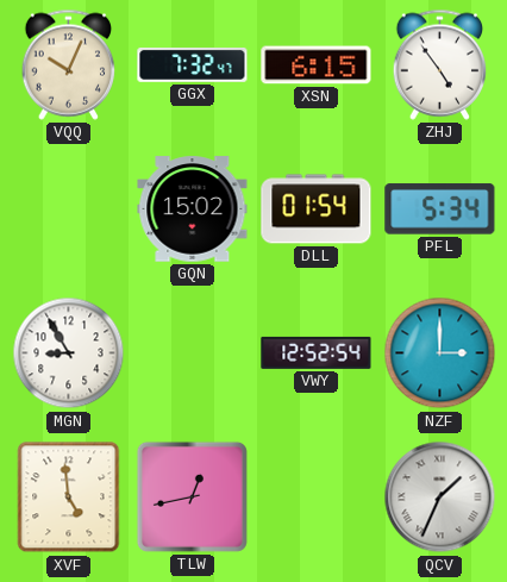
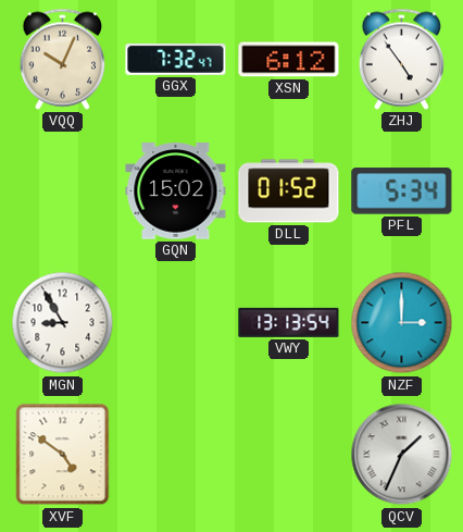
XSN: 6:15 -> 6:12 (289, 60)
DLL: 01:54 -> 01:52 (289, 191)
VWY: 12:52 -> 13:13 (289, 322)
XVF: 4:59 -> 4:51 (63, 455)
TLW: 12:43 -> none (192, 496)
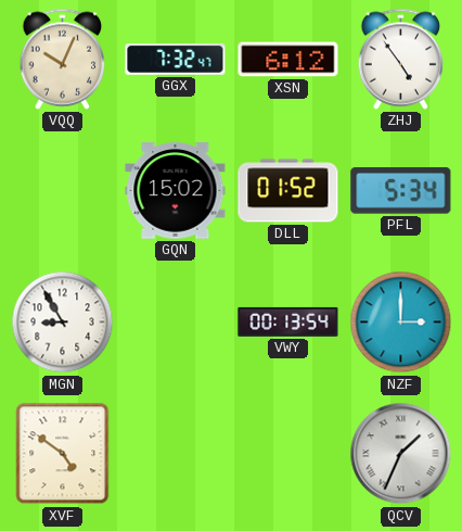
VWY: 13:13 -> 00:13 (288, 321)
